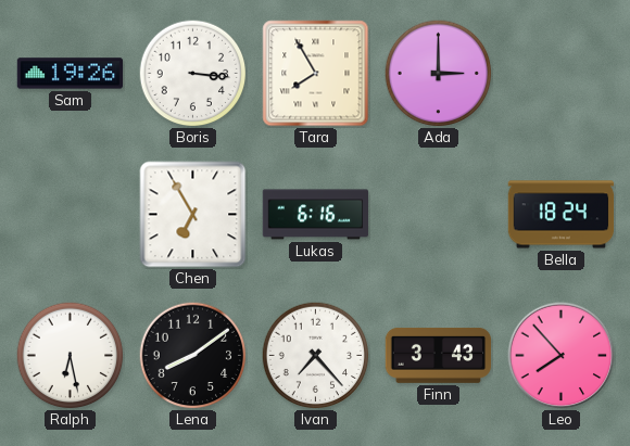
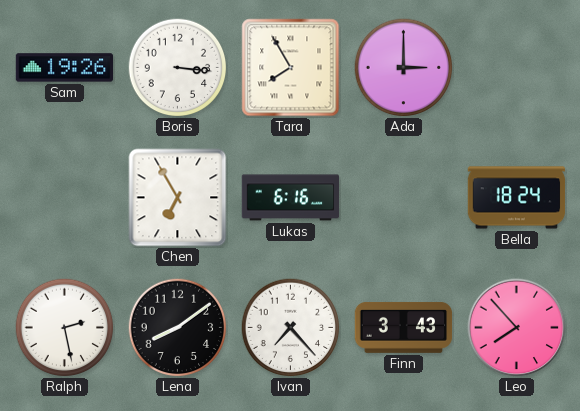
Ralph: 6:28 -> 2:28 (65, 328)
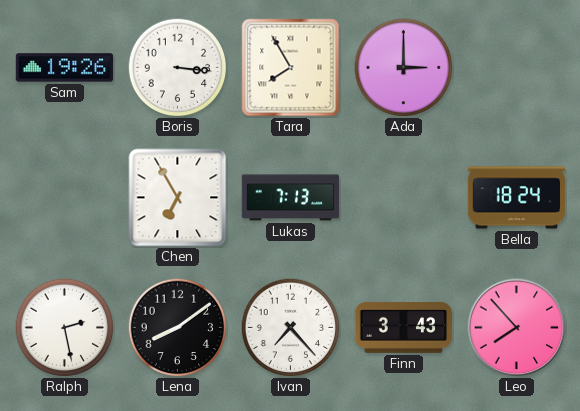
Lukas: 6:16 -> 7:13 (291, 198)
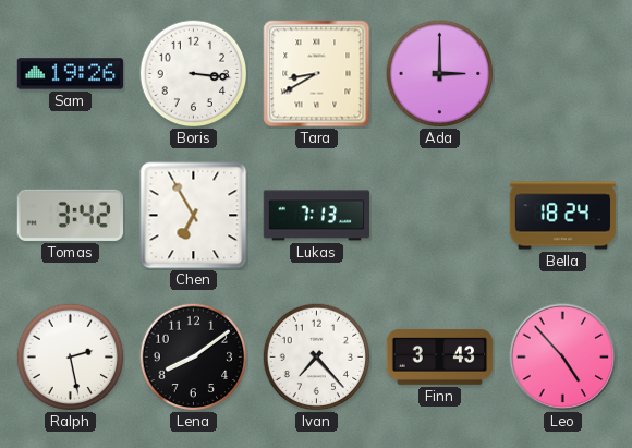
Tara: 7:55 -> 8:40 (317, 74)
Tomas: none -> 3:42 (70, 215)
Leo: 7:53 -> 4:53 (563, 358)
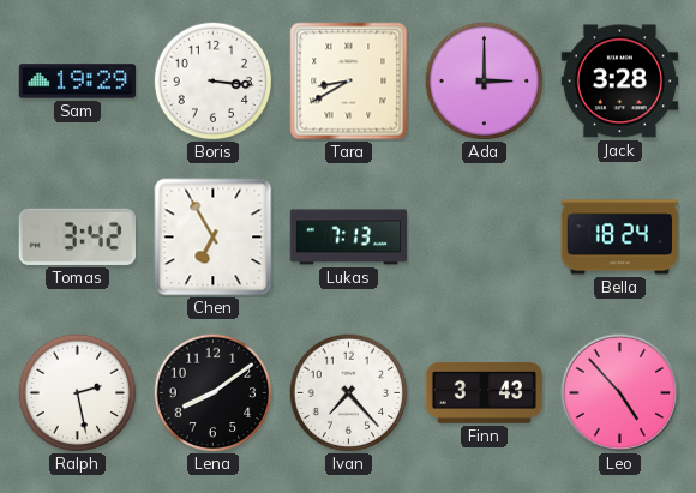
Sam: 19:26 -> 19:29 (78, 82)
Jack: none -> 3:28 (620, 82)
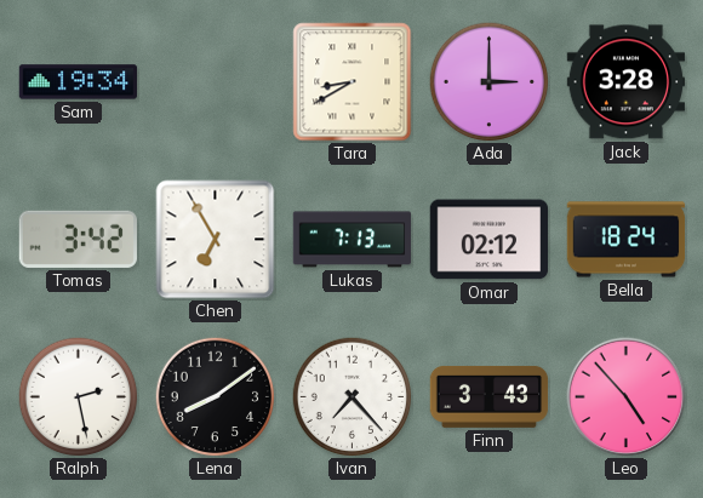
Sam: 19:29 -> 19:34 (79, 82)
Boris: 3:16 -> none (214, 82)
Omar: none -> 02:12 (490, 240)
